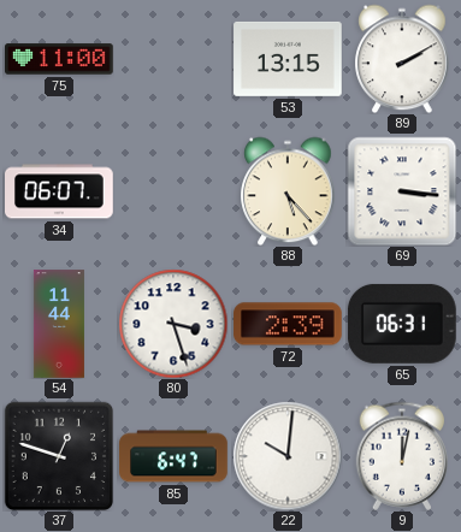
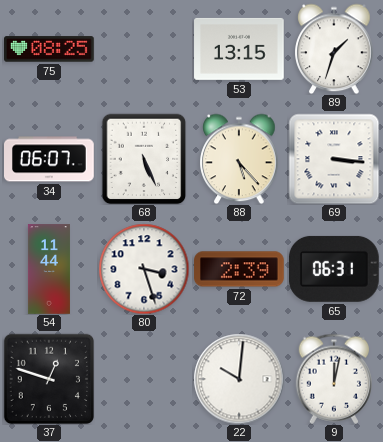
75: 11:00 -> 08:25 (50, 49)
89: 2:10 -> 1:33 (334, 49)
68: none -> 5:26 (144, 159)
85: 6:47 -> none (173, 456)
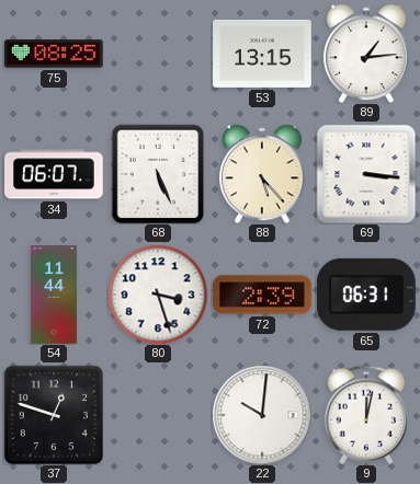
89: 1:33 -> 1:14 (366, 54)
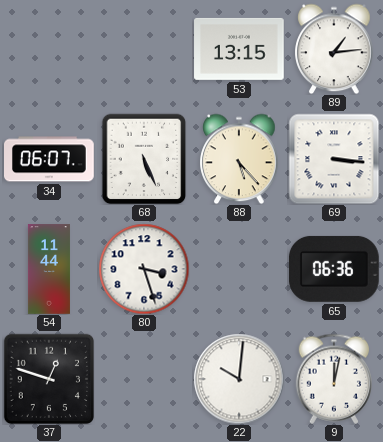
75: 08:25 -> none (55, 54)
72: 2:39 -> none (262, 295)
65: 06:31 -> 06:36 (334, 269)
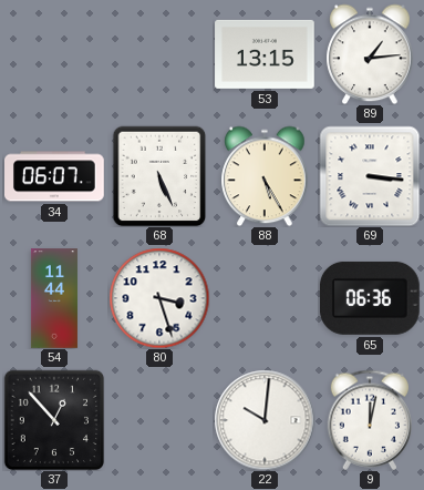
88: 5:23 -> 5:25 (265, 176)
37: 12:48 -> 12:53 (53, 419)
